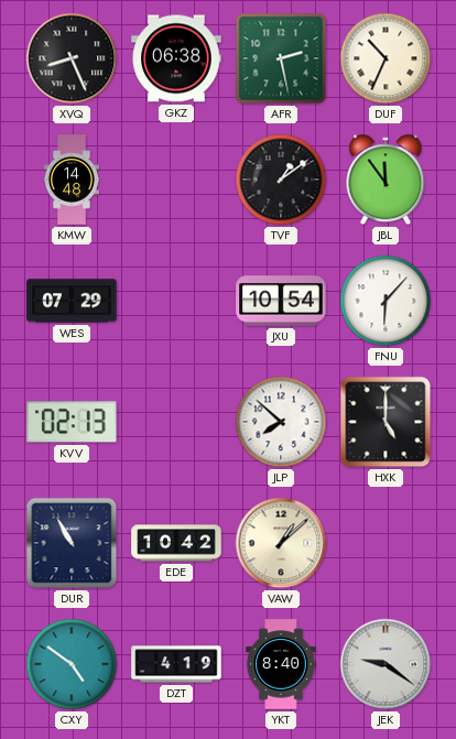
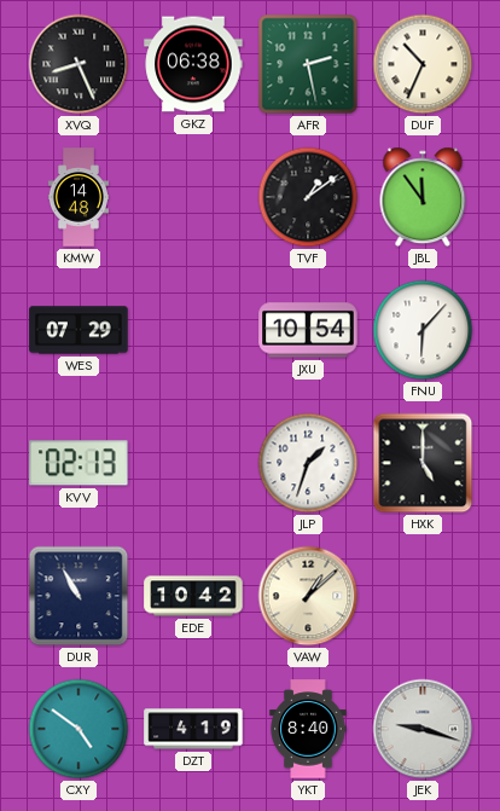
JLP: 7:52 -> 1:33 (308, 463)
JEK: 9:21 -> 9:18 (423, 729)
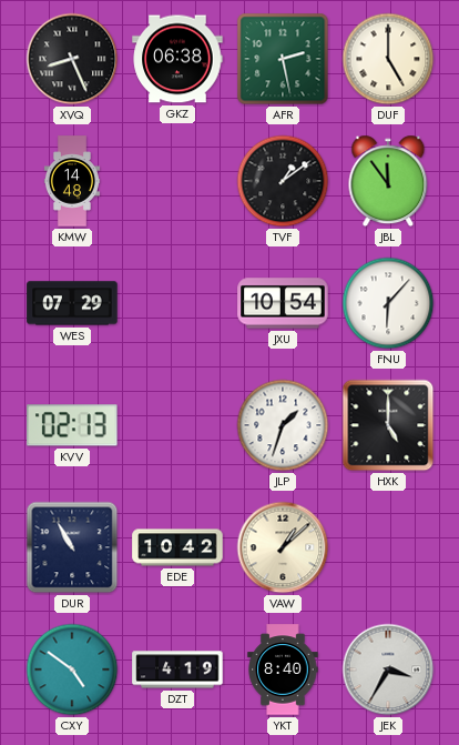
DUF: 10:34 -> 5:00 (388, 59)
JEK: 9:18 -> 3:35 (388, 670)
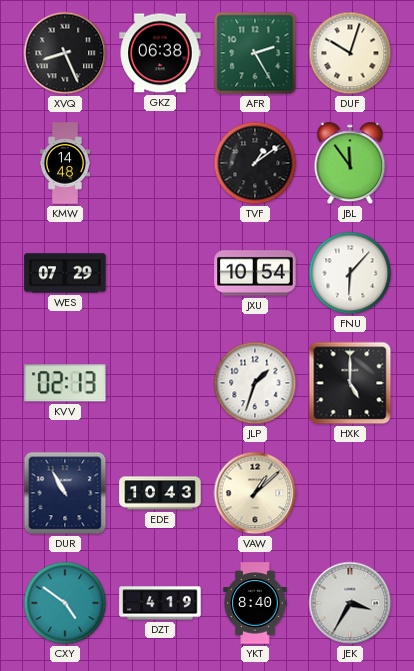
AFR: 2:28 -> 2:25 (255, 53)
DUF: 5:00 -> 10:03 (350, 53)
EDE: 10:42 -> 10:43 (160, 493)
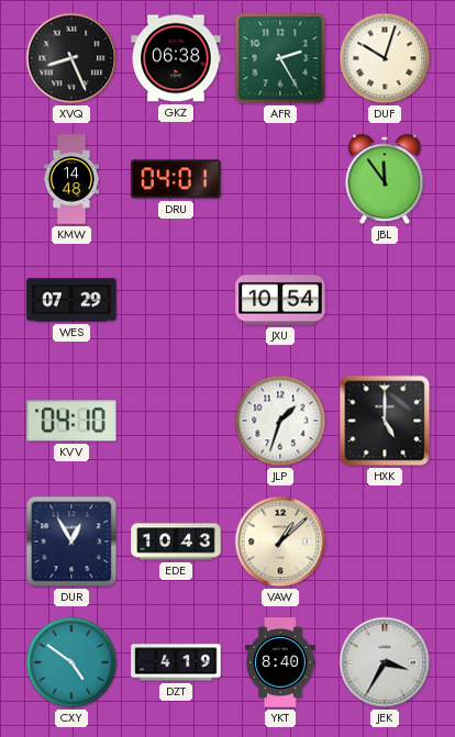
DRU: none -> 04:01 (176, 179)
TVF: 1:09 -> none (255, 163)
FNU: 6:07 -> none (350, 273)
KVV: 02:13 -> 04:10 (71, 421)
DUR: 10:55 -> 12:55 (71, 541)
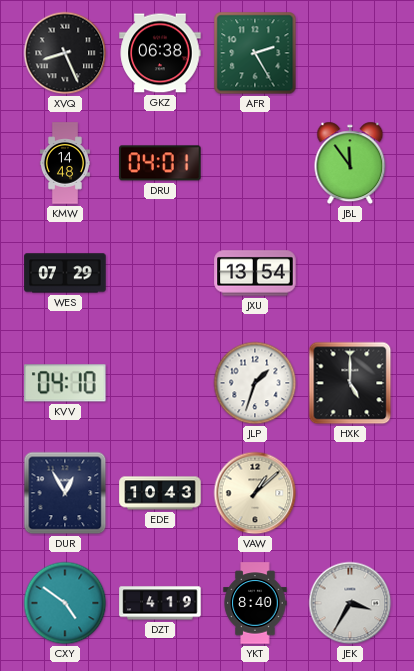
DUF: 10:03 -> none (385, 58)
JXU: 10:54 -> 13:54 (255, 273)
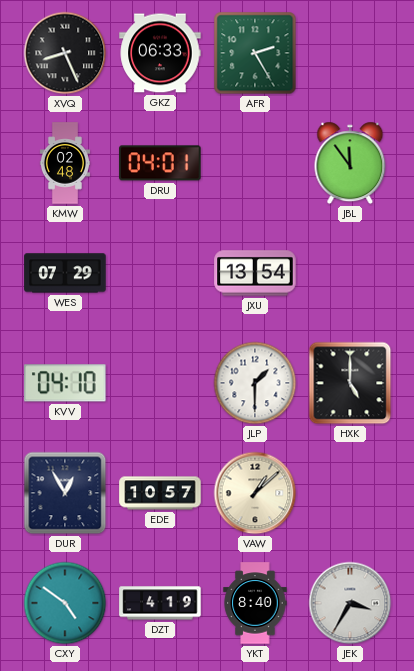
GKZ: 06:38 -> 06:33 (160, 53)
KMW: 14:48 -> 02:48 (65, 163)
JLP: 1:33 -> 1:30 (255, 383)
EDE: 10:43 -> 10:57 (160, 493)
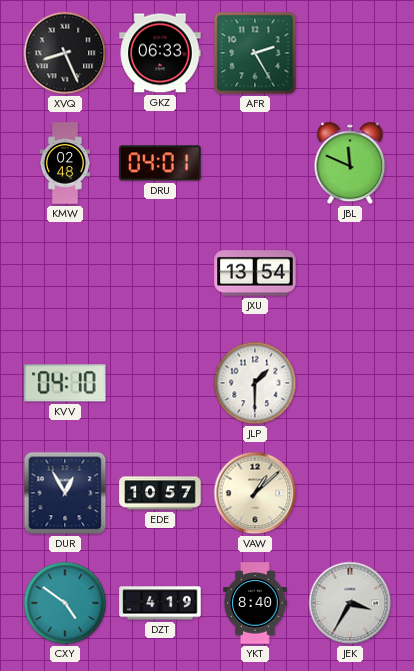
JBL: 11:54 -> 11:49 (350, 163)
WES: 07:29 -> none (65, 273)
HXK: 5:00 -> none (350, 383)
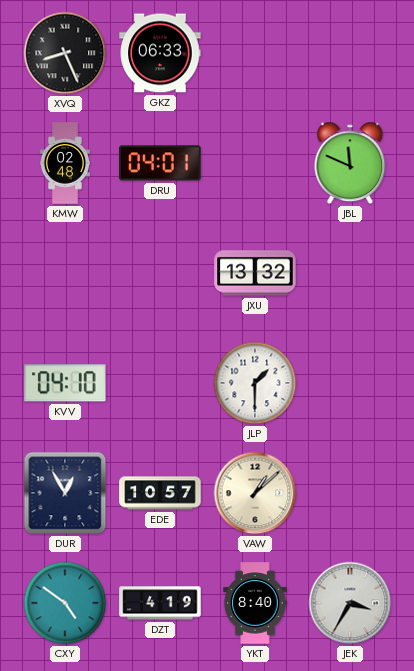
AFR: 2:25 -> none (255, 53)
JXU: 13:54 -> 13:32 (255, 273)
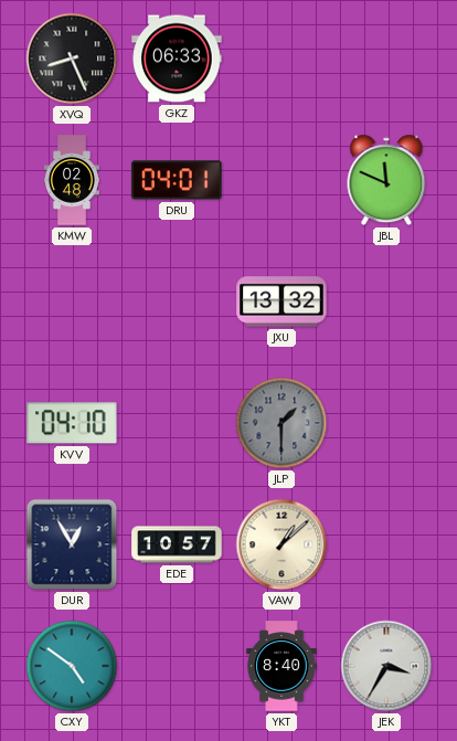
JLP dial: white -> grey (281, 423)
DZT: 4:19 -> none (160, 603)
